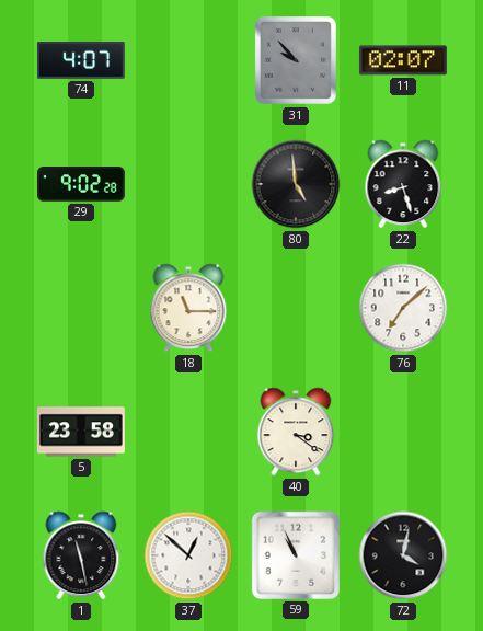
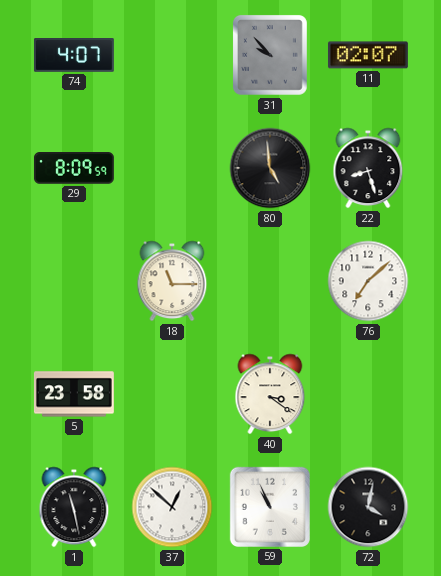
29: 9:02 -> 8:09 (74, 169)
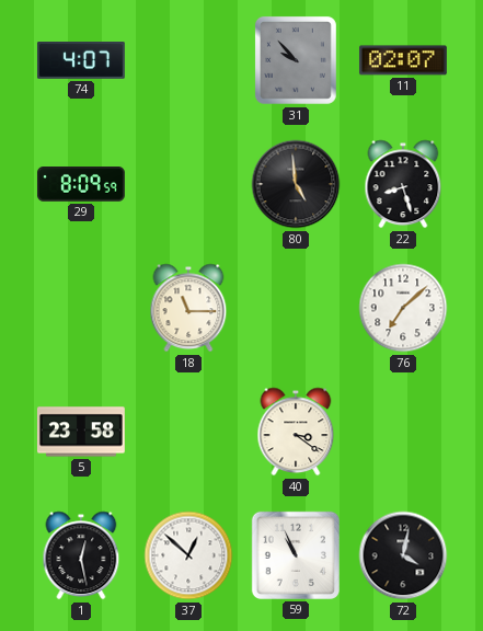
1: 11:28 -> 12:28 (81, 555)
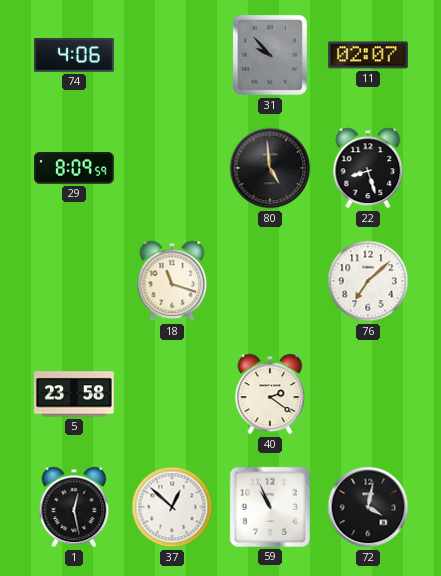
74: 4:07 -> 4:06 (74, 55)
18: 11:15 -> 11:18 (172, 281)
40: 3:21 -> 2:21 (270, 394)
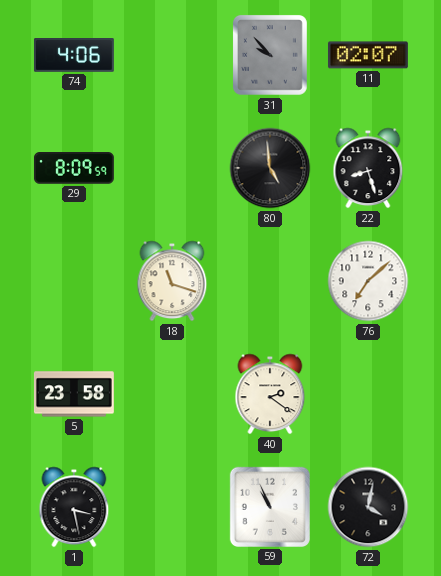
1: 12:28 -> 3:28 (74, 507)
37: 12:52 -> none (172, 507)
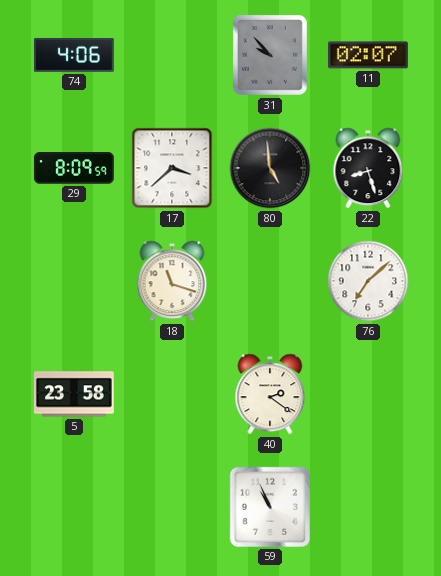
17: none -> 3:38 (172, 168)
1: 3:28 -> none (74, 507)
72: 4:02 -> none (368, 507)
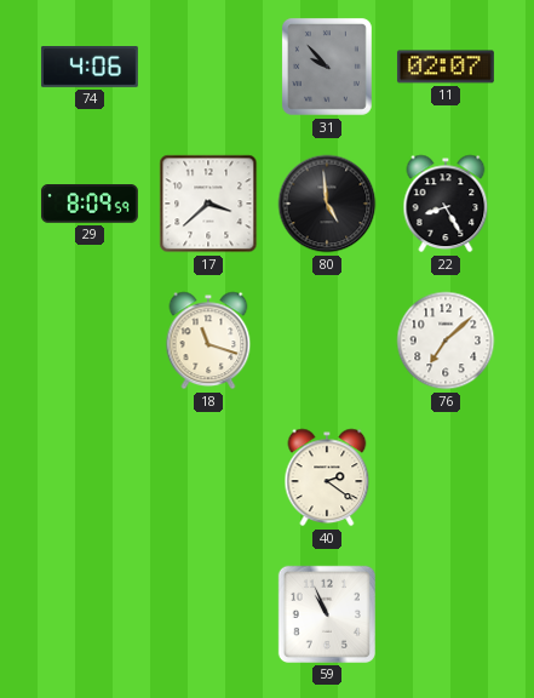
22: 8:27 -> 8:25 (446, 204)
5: 23:58 -> none (74, 394)
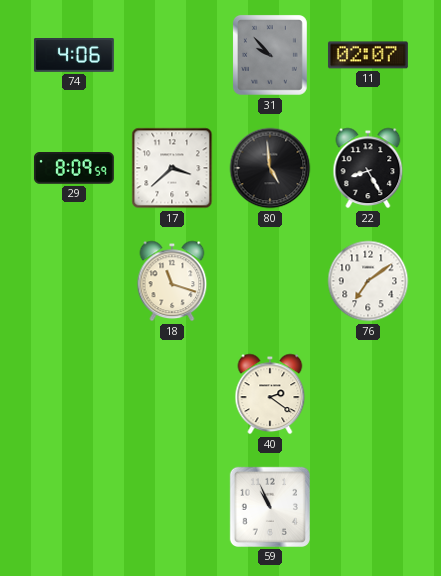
76: 7:08 -> 7:09 (368, 281)
